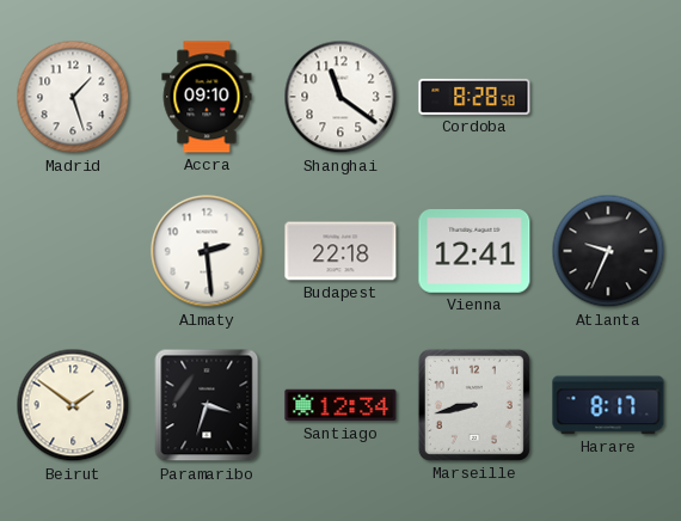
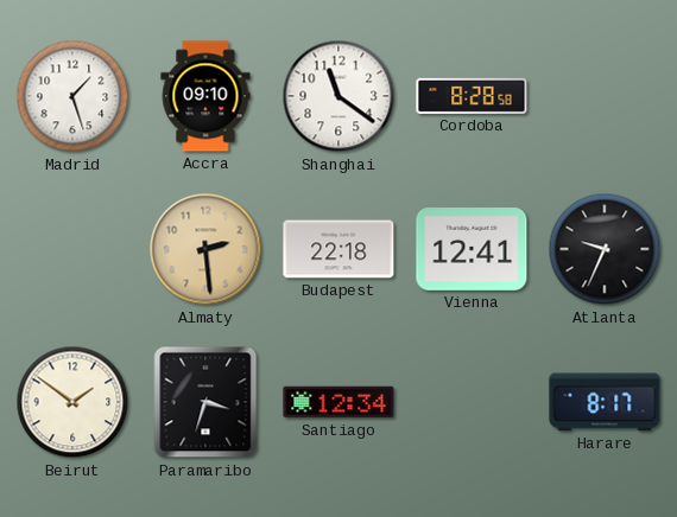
Almaty dial: white -> champagne (205, 249)
Marseille: 8:43 -> none (474, 405)
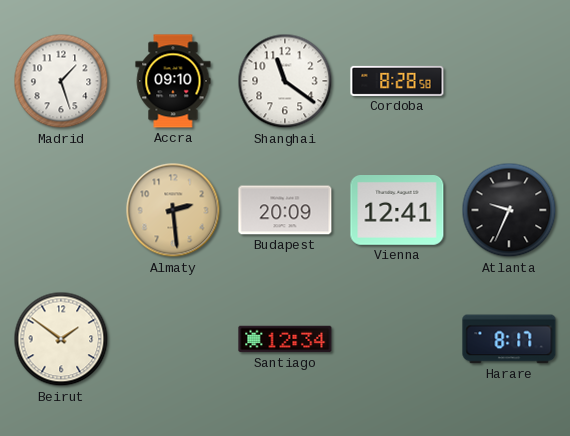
Budapest: 22:18 -> 20:09 (285, 210)
Paramaribo: 3:33 -> none (205, 402)
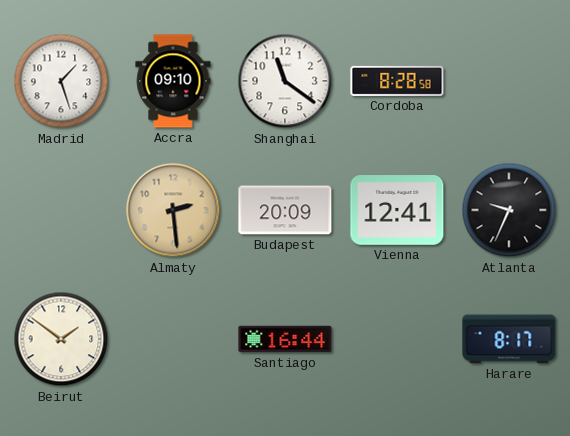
Santiago: 12:34 -> 16:44 (285, 339)
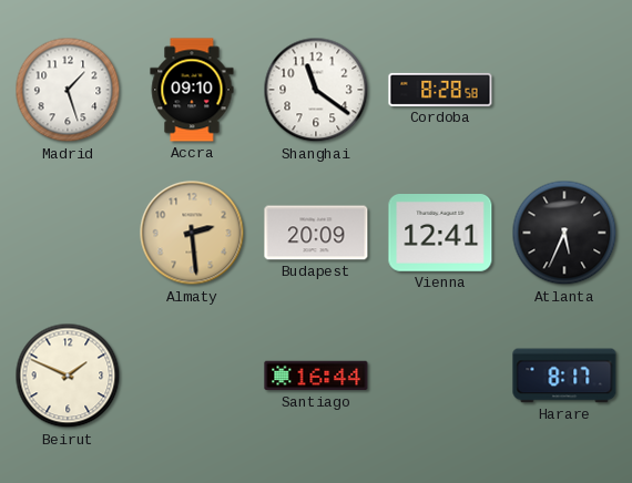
Atlanta: 9:34 -> 5:34 (564, 233)
Beirut: 1:51 -> 1:49 (68, 376)
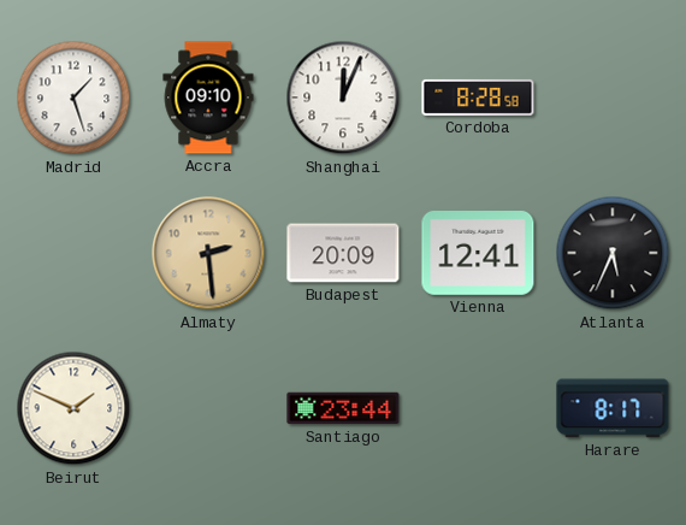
Shanghai: 11:21 -> 12:04 (343, 98)
Santiago: 16:44 -> 23:44 (343, 408)
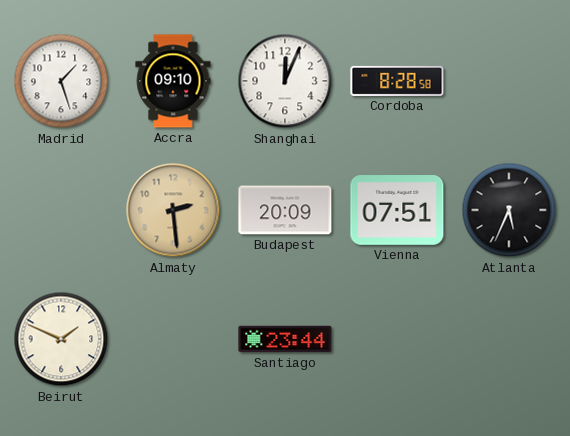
Vienna: 12:41 -> 07:51 (397, 211)
Harare: 8:17 -> none (613, 408)
